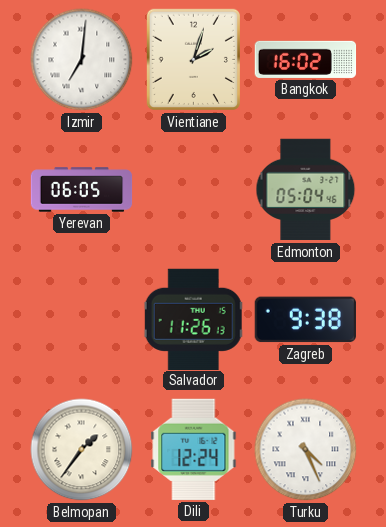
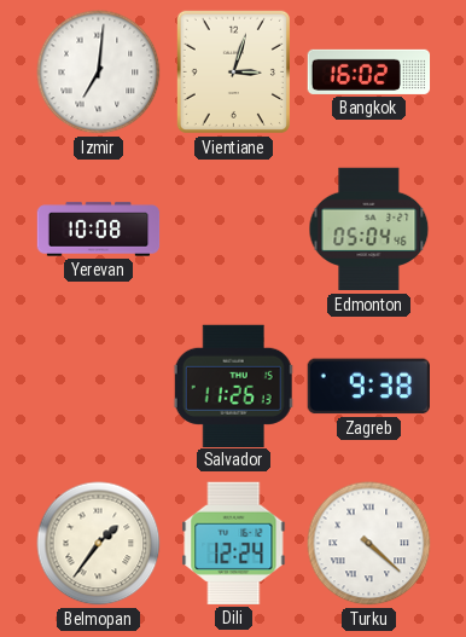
Vientiane: 2:03 -> 3:03 (233, 71)
Yerevan: 06:05 -> 10:08 (99, 230)
Turku: 4:26 -> 4:22 (369, 544)
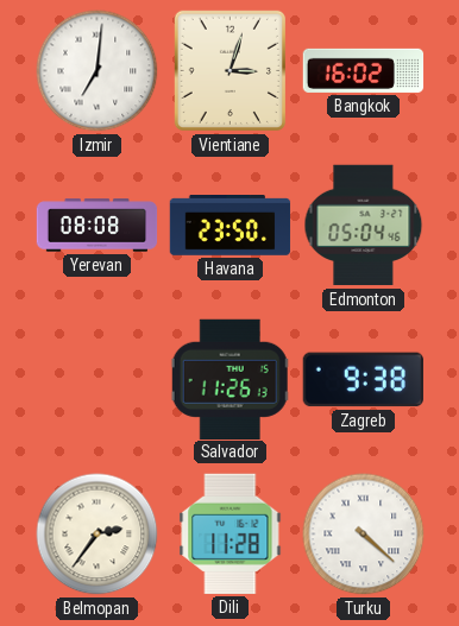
Yerevan: 10:08 -> 08:08 (98, 226)
Havana: none -> 23:50 (231, 226)
Belmopan: 1:36 -> 2:36 (98, 535)
Dili: 12:24 -> 11:28 (231, 533)
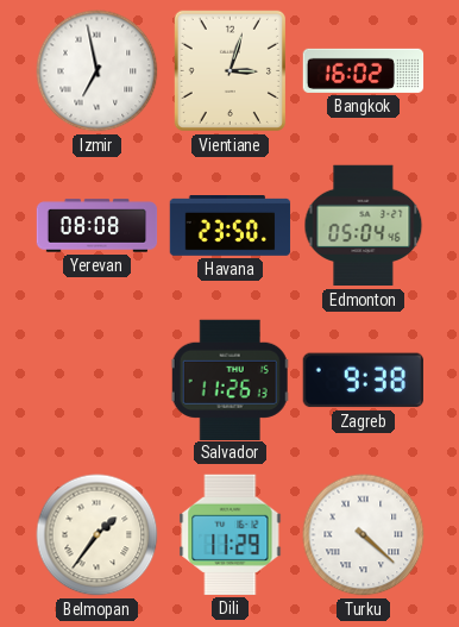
Izmir: 7:01 -> 6:58 (98, 71)
Belmopan: 2:36 -> 1:36 (98, 535)
Dili: 11:28 -> 11:29 (231, 534)
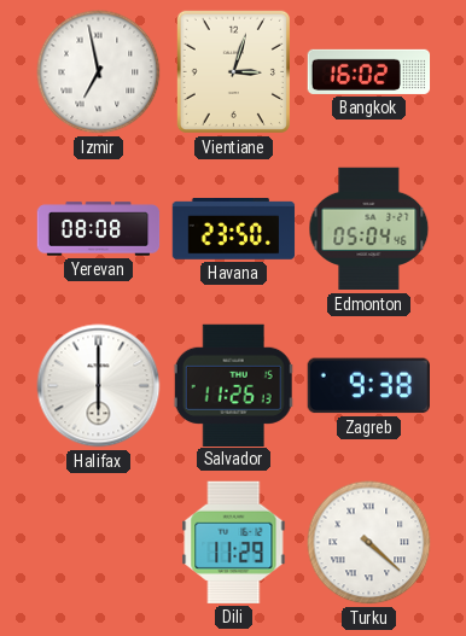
Halifax: none -> 6:00 (99, 386)
Belmopan: 1:36 -> none (98, 535)
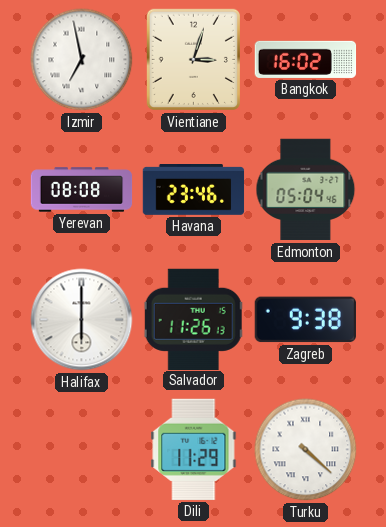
Havana: 23:50 -> 23:46 (194, 190)
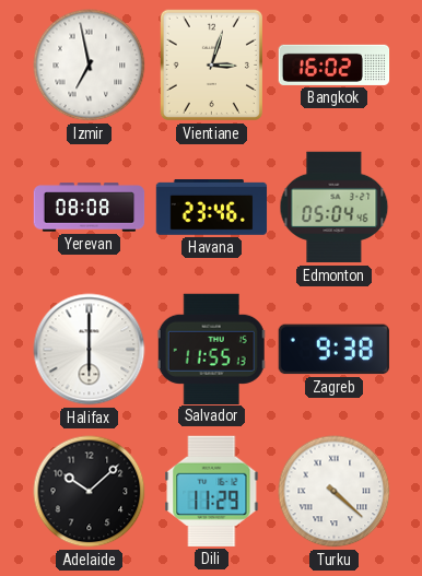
Salvador: 11:26 -> 11:55 (212, 349)
Adelaide: none -> 10:08 (90, 492)
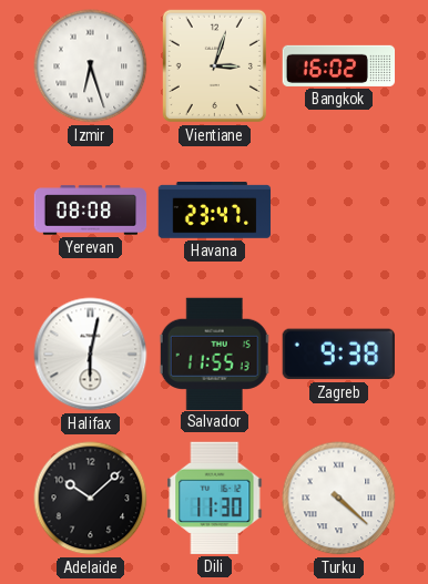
Izmir: 6:58 -> 6:27 (91, 66)
Havana: 23:46 -> 23:47 (215, 211)
Edmonton: 05:04 -> none (335, 208)
Halifax: 6:00 -> 6:02 (91, 355)
Dili: 11:29 -> 11:30 (215, 498)
